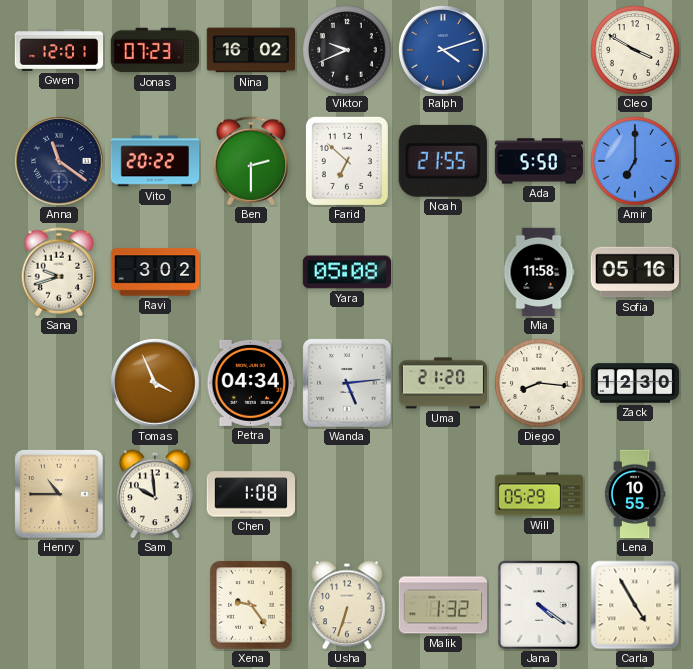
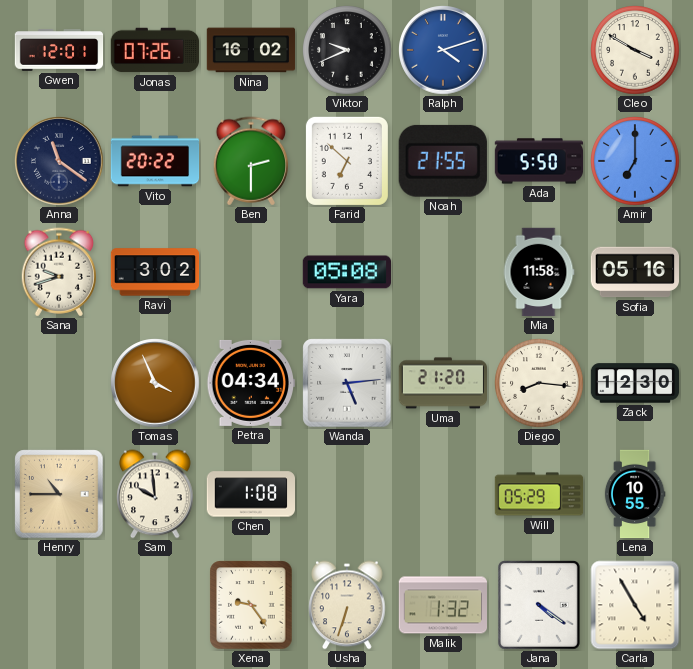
Jonas: 07:23 -> 07:26 (155, 50)
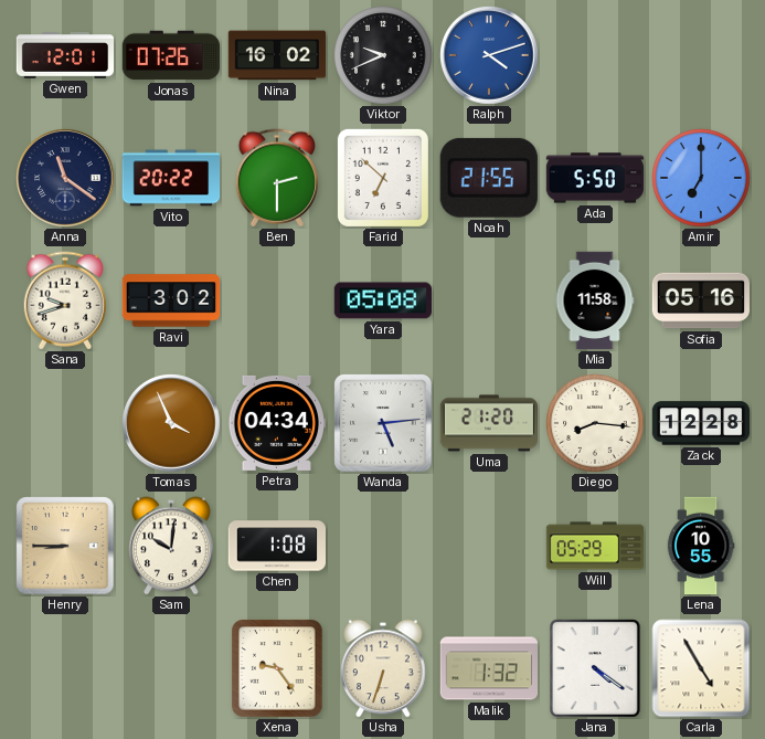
Cleo: 3:50 -> none (635, 50)
Zack: 12:30 -> 12:28 (701, 423)
Henry: 10:45 -> 8:45 (65, 546)
Sam: 9:59 -> 10:01 (171, 546)
